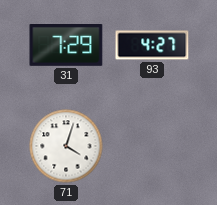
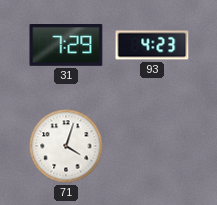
93: 4:27 -> 4:23 (152, 45)
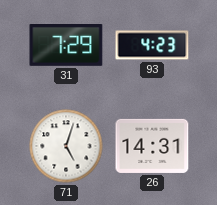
71: 4:03 -> 5:03 (66, 146)
26: none -> 14:31 (152, 146)
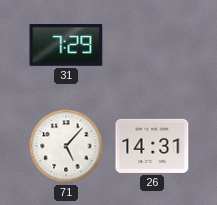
93: 4:23 -> none (152, 45)
71: 5:03 -> 5:07 (66, 146)
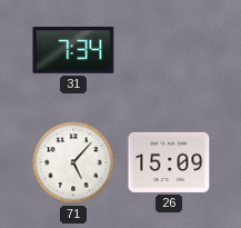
31: 7:29 -> 7:34 (73, 51)
26: 14:31 -> 15:09 (169, 162)
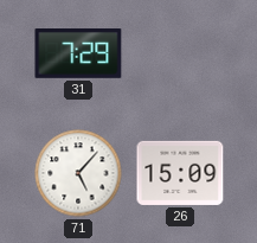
31: 7:34 -> 7:29 (78, 55)
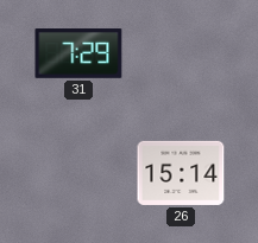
71: 5:07 -> none (78, 173)
26: 15:09 -> 15:14 (181, 173)
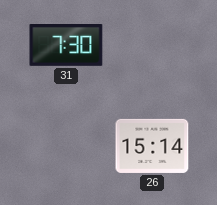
31: 7:29 -> 7:30 (66, 46)
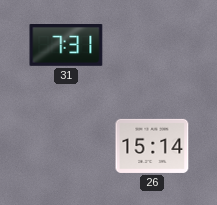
31: 7:30 -> 7:31 (66, 46)
